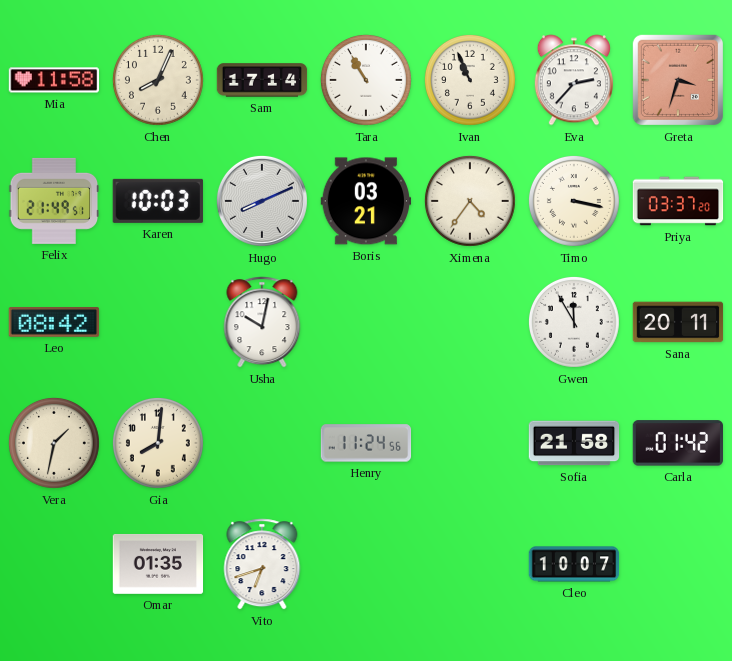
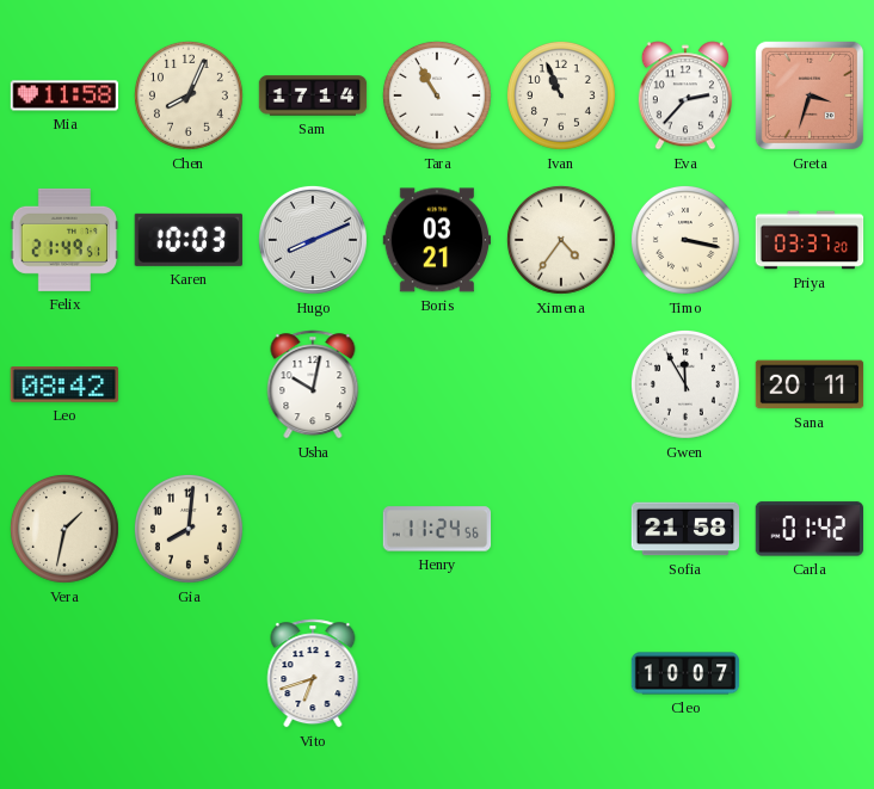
Omar: 01:35 -> none (158, 564)
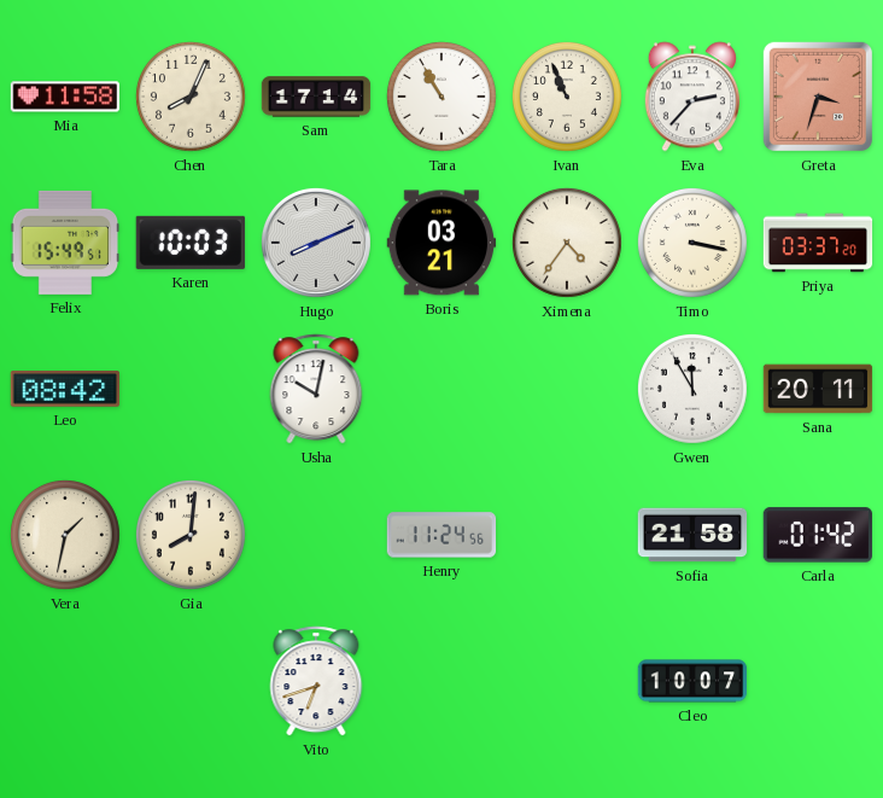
Felix: 21:49 -> 15:49 (65, 243)
